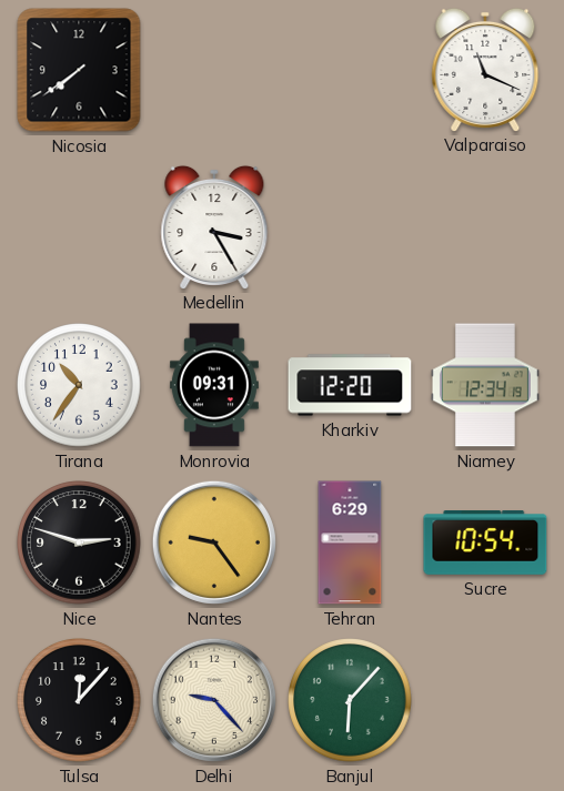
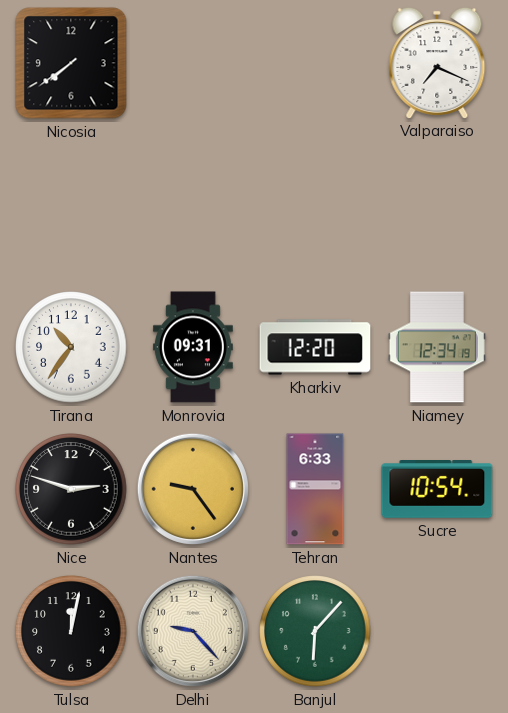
Valparaiso: 11:19 -> 7:19 (437, 62)
Medellin: 3:25 -> none (214, 226)
Tehran: 6:29 -> 6:33 (315, 489)
Tulsa: 12:07 -> 12:02 (71, 631)
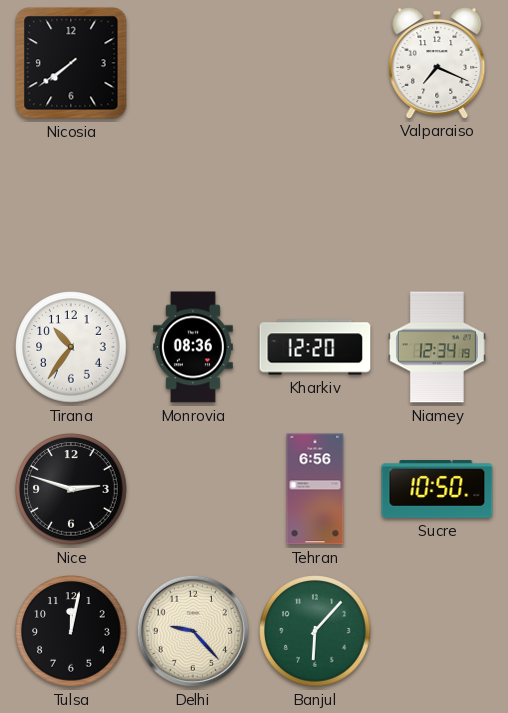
Monrovia: 09:31 -> 08:36 (193, 347)
Nantes: 9:24 -> none (193, 489)
Tehran: 6:33 -> 6:56 (315, 489)
Sucre: 10:54 -> 10:50 (437, 489)
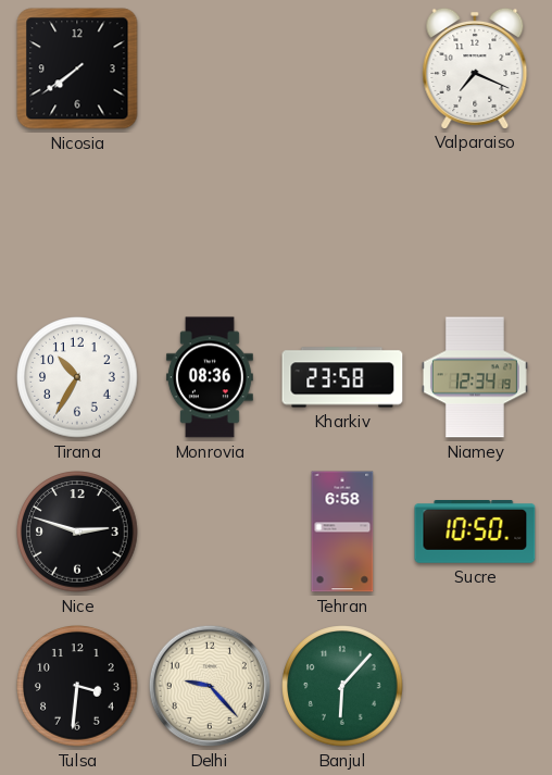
Tirana: 10:36 -> 10:35 (77, 377)
Kharkiv: 12:20 -> 23:58 (342, 377)
Tehran: 6:56 -> 6:58 (342, 532)
Tulsa: 12:02 -> 3:31 (77, 686)
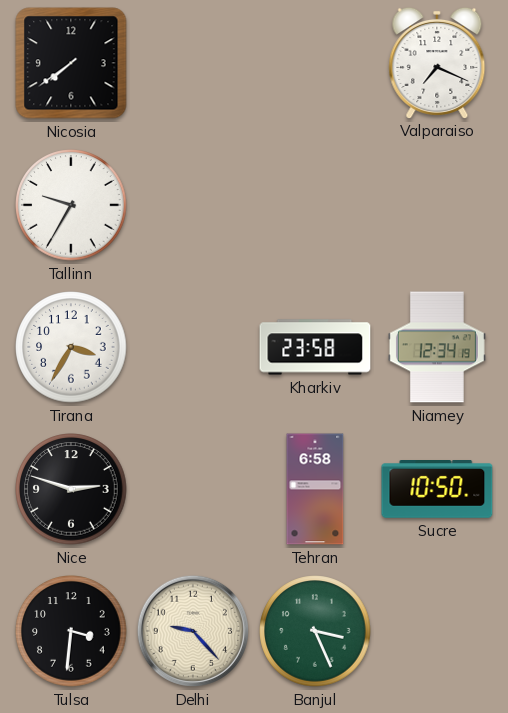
Tallinn: none -> 9:35 (71, 205)
Tirana: 10:35 -> 3:35 (71, 347)
Monrovia: 08:36 -> none (210, 377)
Banjul: 6:07 -> 3:26 (315, 631)
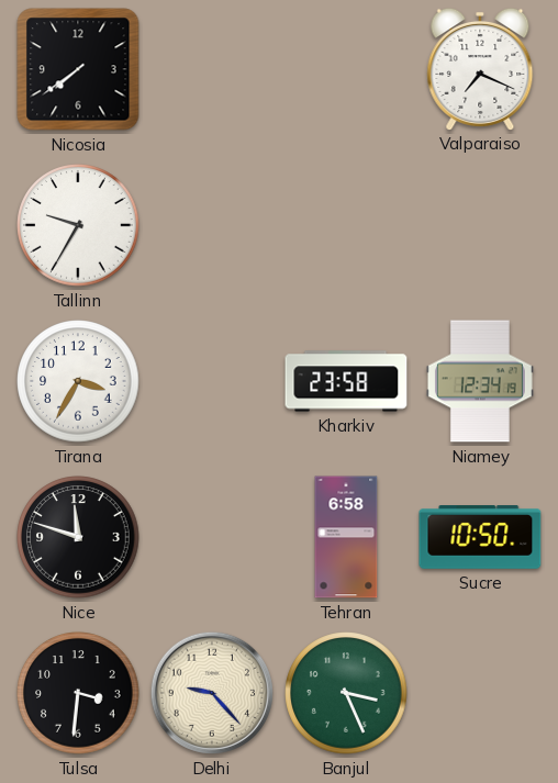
Nice: 2:48 -> 11:48 (78, 537)
